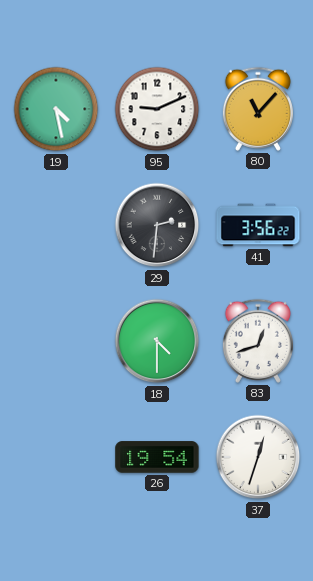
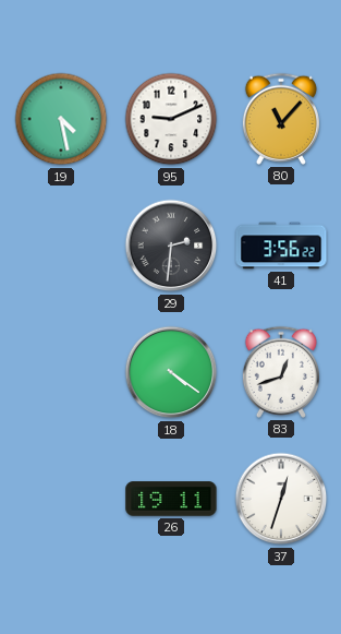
18: 4:30 -> 4:21 (171, 372)
26: 19:54 -> 19:11 (171, 499)
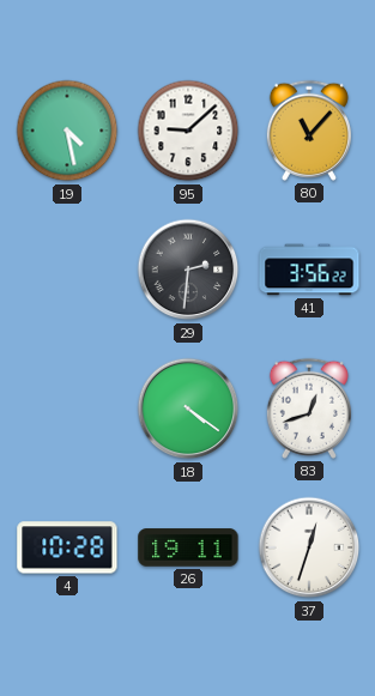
95: 9:11 -> 9:08 (188, 131)
4: none -> 10:28 (67, 547)
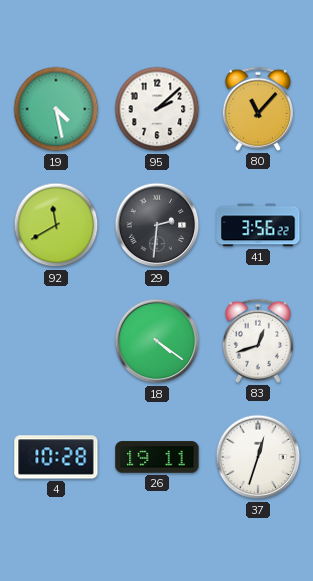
95: 9:08 -> 2:08 (157, 109)
92: none -> 11:40 (56, 225)
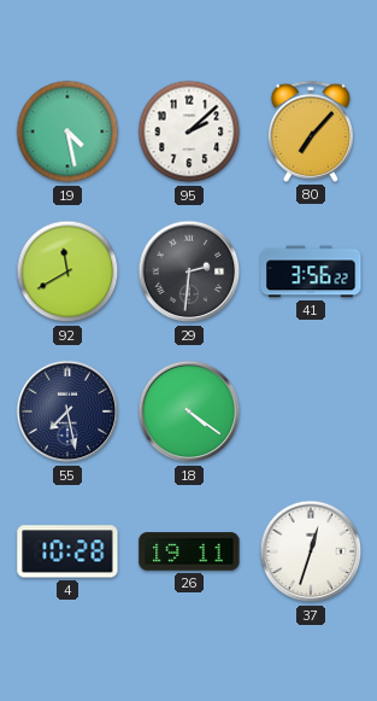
80: 11:07 -> 7:07 (311, 132)
55: none -> 7:28 (67, 411)
83: 12:42 -> none (258, 341)
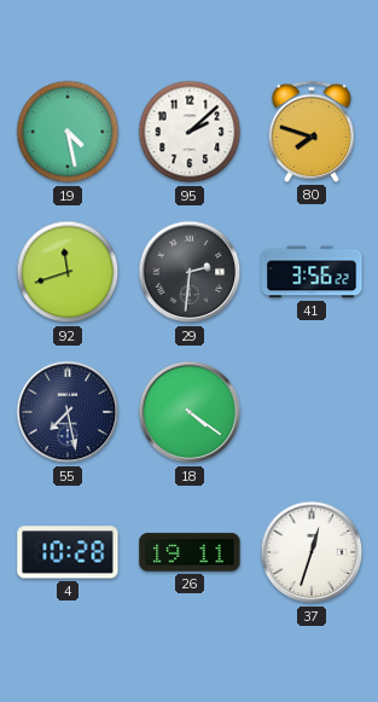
80: 7:07 -> 7:48 (312, 132)
92: 11:40 -> 11:42 (68, 272)
